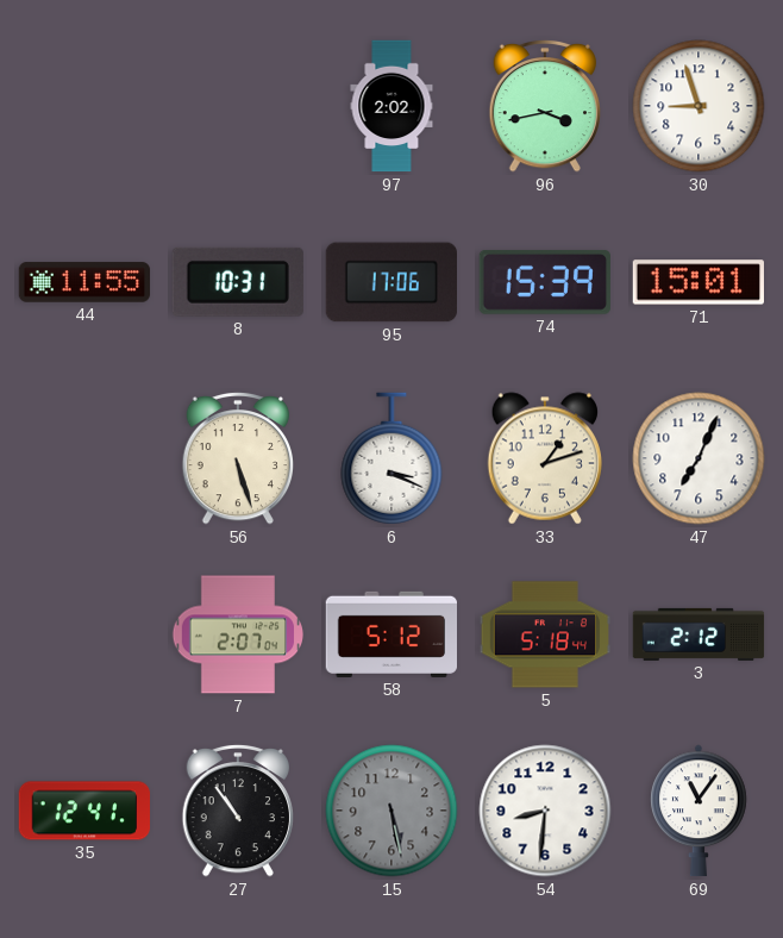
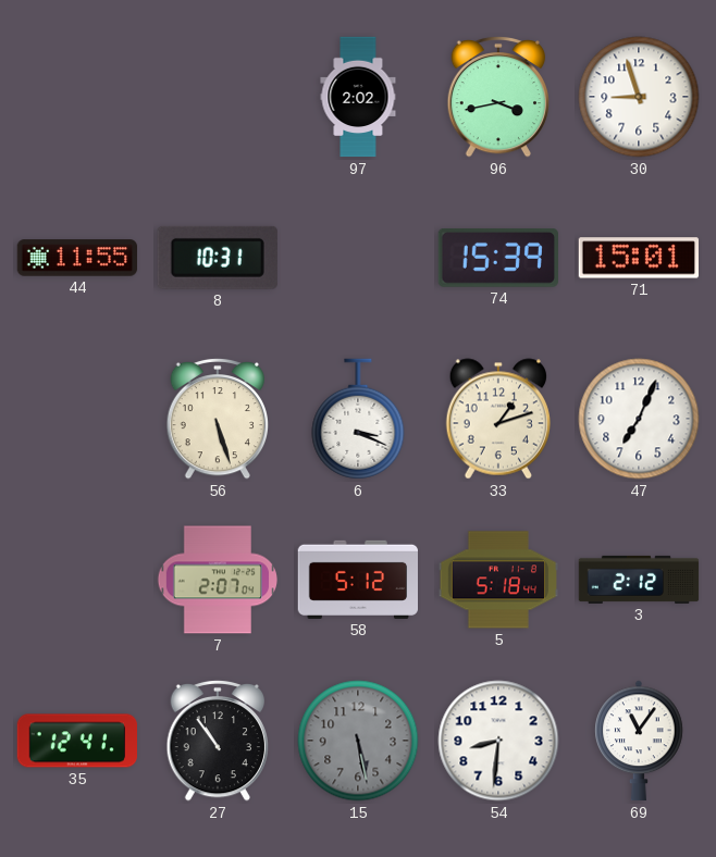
95: 17:06 -> none (390, 282)
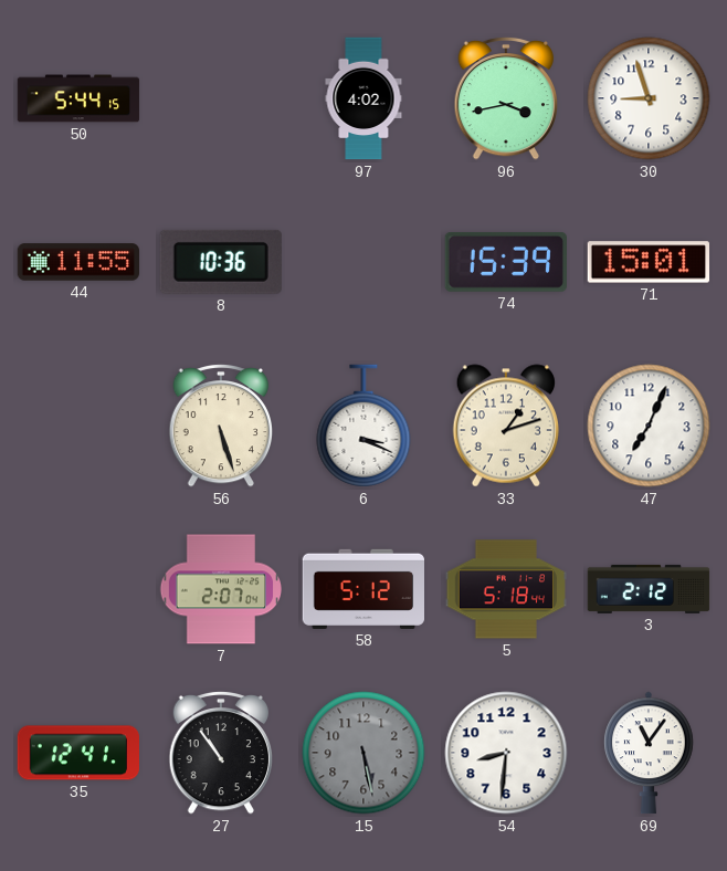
50: none -> 5:44 (78, 98)
97: 2:02 -> 4:02 (363, 98)
8: 10:31 -> 10:36 (221, 262)
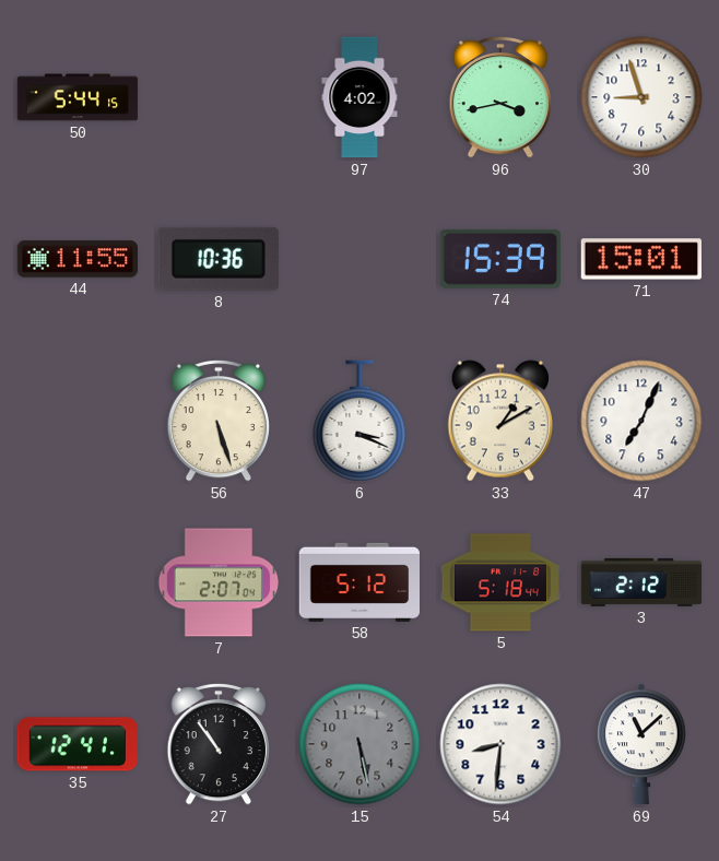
33: 1:12 -> 1:10 (499, 421)
69: 11:06 -> 11:08 (641, 744)
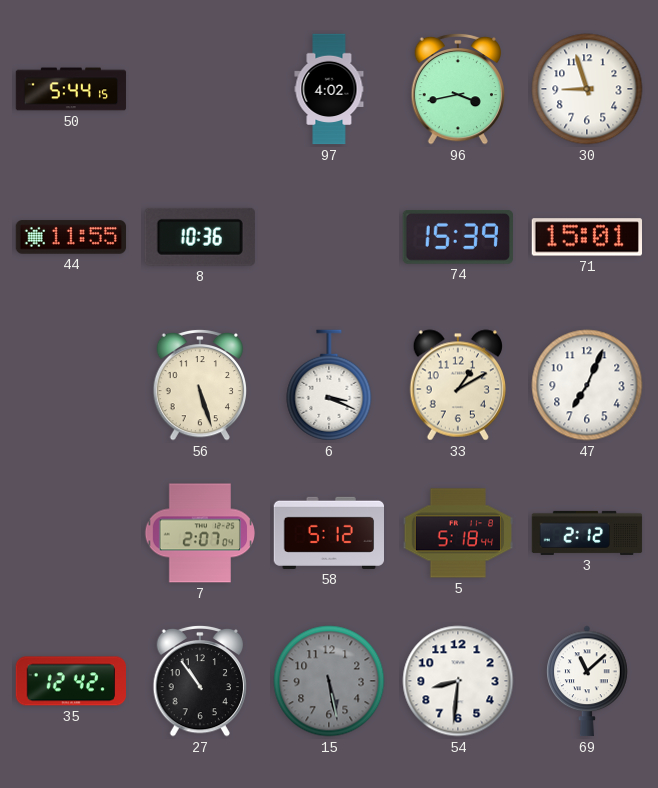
35: 12:41 -> 12:42 (70, 681)
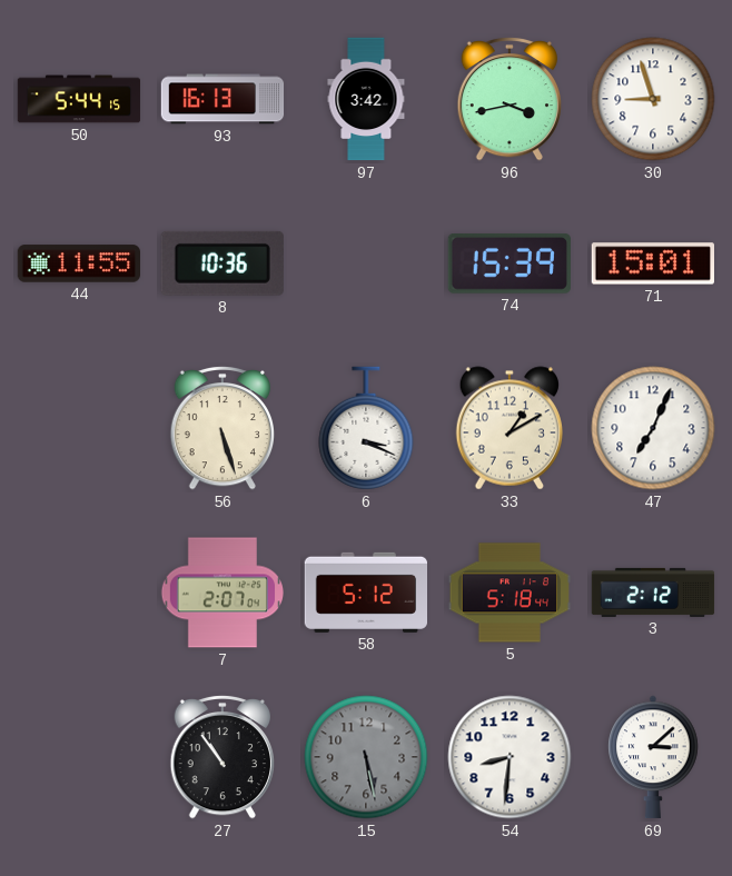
93: none -> 16:13 (222, 99)
97: 4:02 -> 3:42 (366, 99)
35: 12:42 -> none (70, 681)
69: 11:08 -> 3:08 (653, 757)
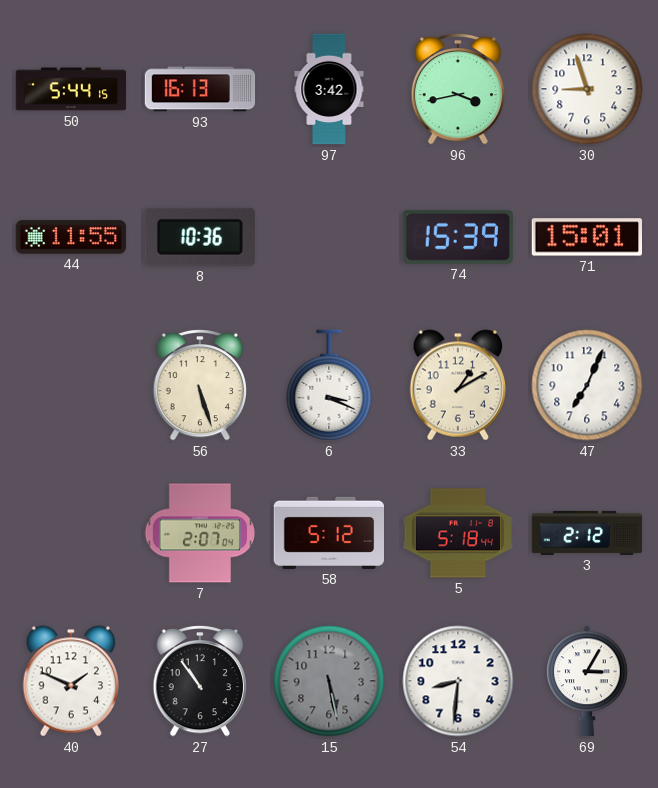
40: none -> 1:49 (70, 681)
69: 3:08 -> 3:05 (587, 681)
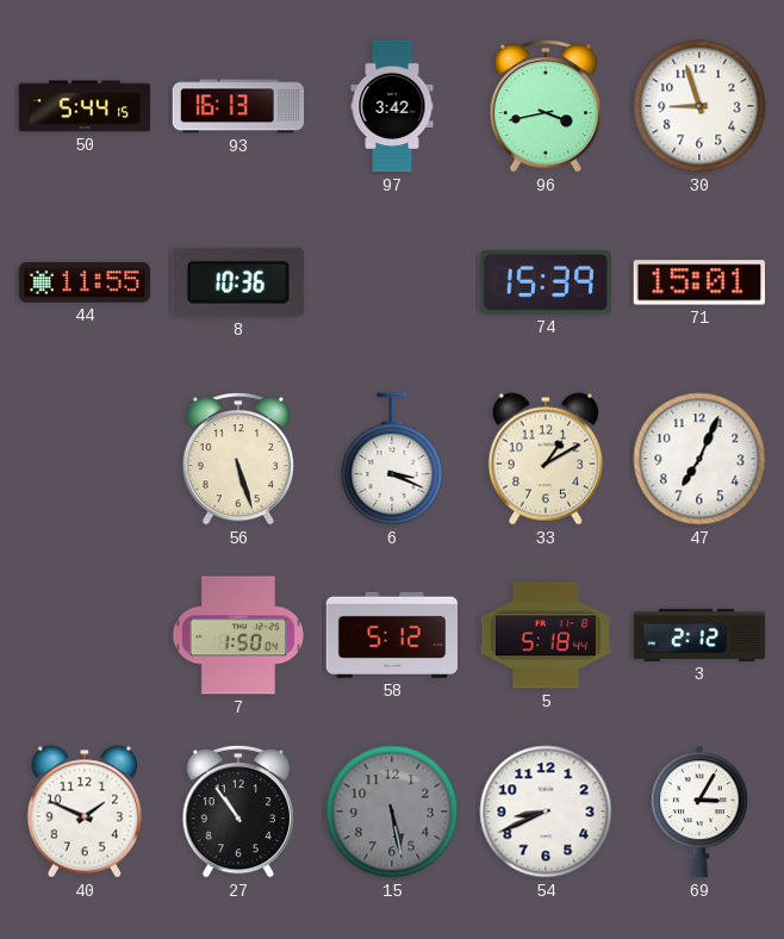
7: 2:07 -> 1:50 (238, 635)
54: 8:31 -> 8:41 (546, 811)
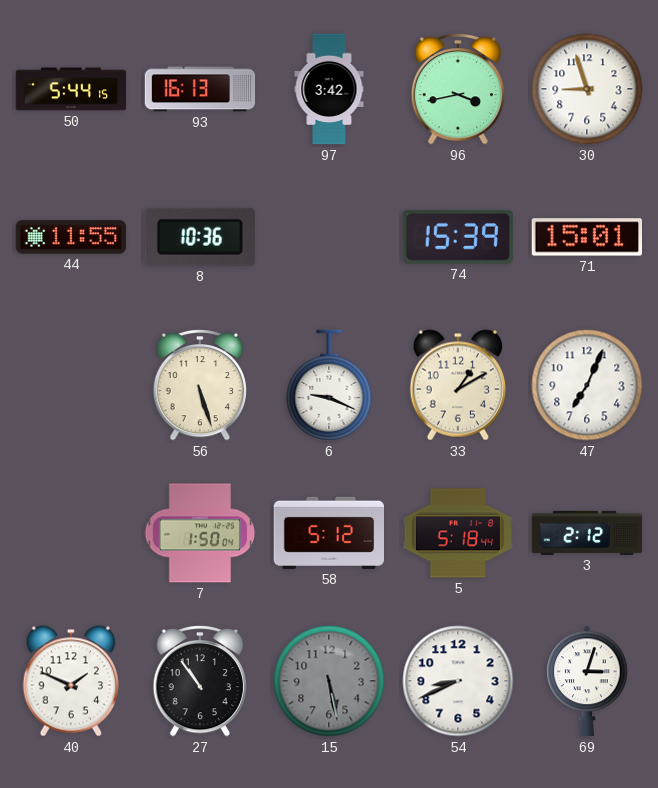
6: 3:19 -> 9:19 (329, 385)
69: 3:05 -> 3:03 (587, 681)
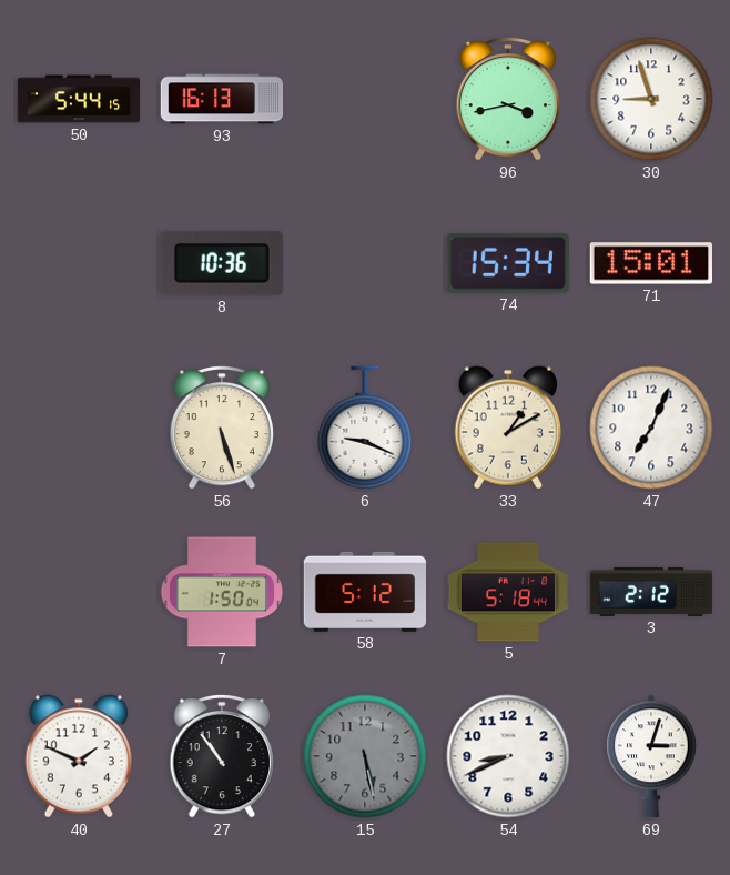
97: 3:42 -> none (329, 89)
44: 11:55 -> none (71, 237)
74: 15:39 -> 15:34 (508, 264)
